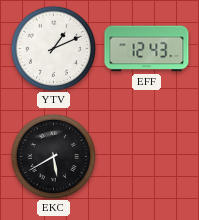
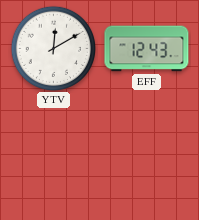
YTV: 1:11 -> 12:10 (53, 48)
EKC: 5:40 -> none (53, 156)
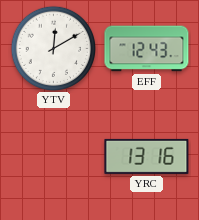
YRC: none -> 13:16 (147, 156)
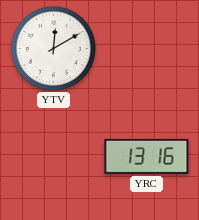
EFF: 12:43 -> none (147, 49)
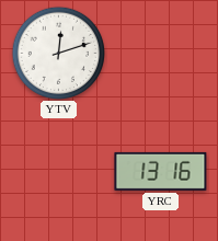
YTV: 12:10 -> 12:12 (58, 53)
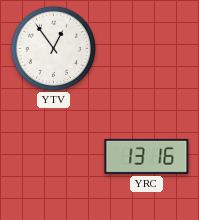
YTV: 12:12 -> 12:54 (53, 48)
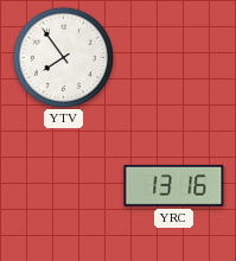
YTV: 12:54 -> 7:54 (63, 57)
